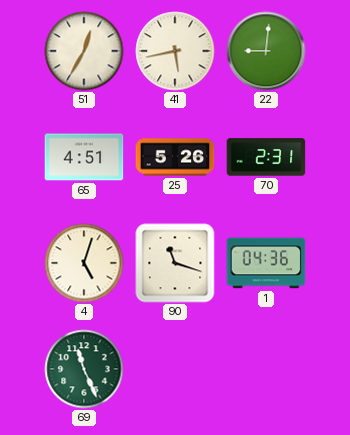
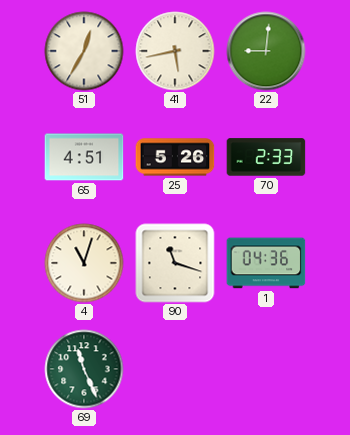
70: 2:31 -> 2:33 (266, 157)
4: 5:03 -> 11:03 (84, 263)
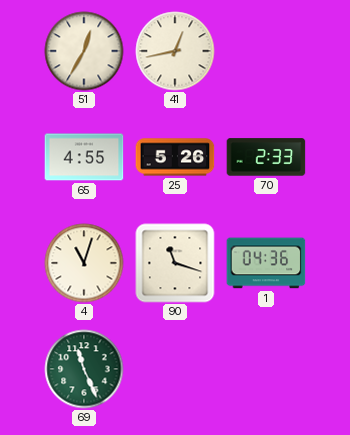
41: 5:43 -> 12:43 (175, 51)
22: 9:01 -> none (266, 51)
65: 4:51 -> 4:55 (84, 157)
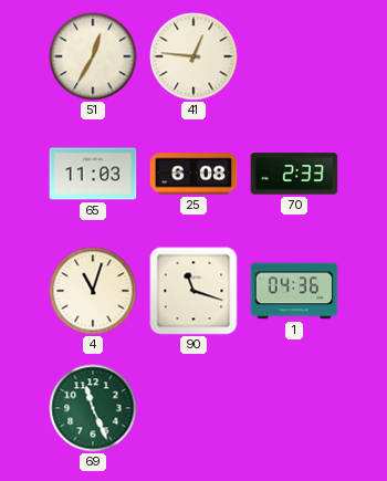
41: 12:43 -> 12:46 (193, 56)
65: 4:55 -> 11:03 (93, 174)
25: 5:26 -> 6:08 (193, 174)
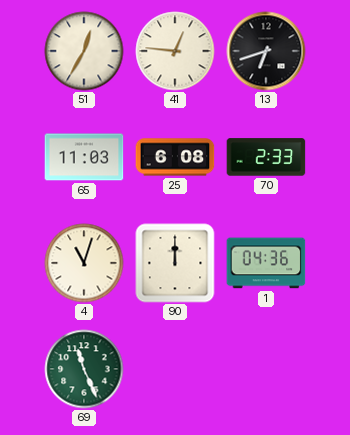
13: none -> 6:42 (266, 51)
90: 11:18 -> 12:00 (175, 263)
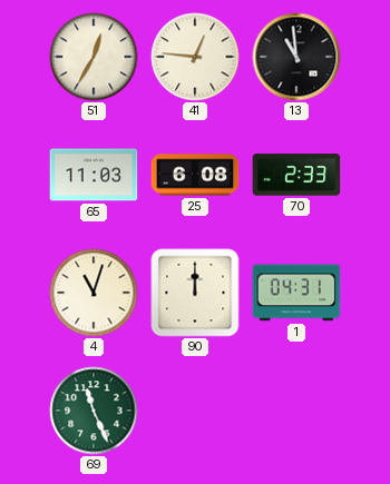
13: 6:42 -> 10:59 (296, 57)
1: 04:36 -> 04:31 (296, 293)
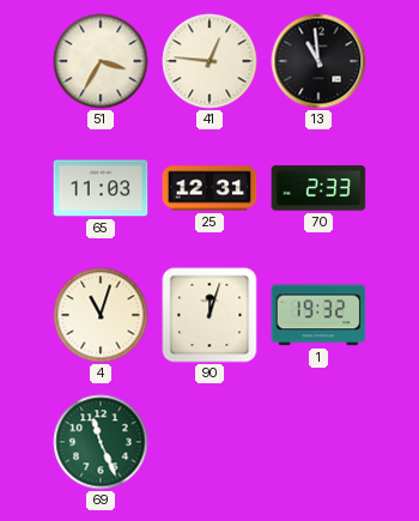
51: 12:35 -> 3:35 (101, 61)
25: 6:08 -> 12:31 (209, 188)
90: 12:00 -> 12:03 (209, 315)
1: 04:31 -> 19:32 (318, 315)
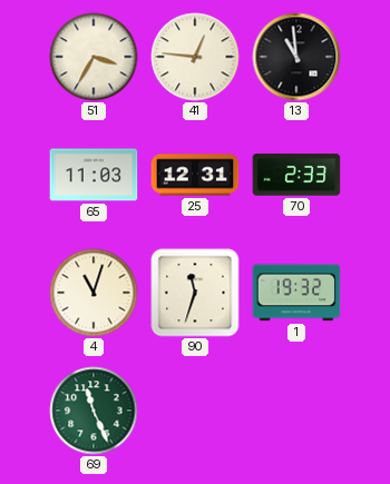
90: 12:03 -> 11:33 (195, 293)
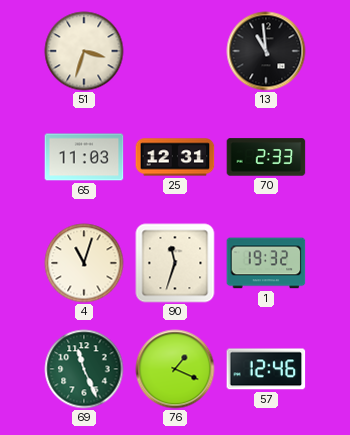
51: 3:35 -> 3:33 (84, 51)
41: 12:46 -> none (195, 57)
76: none -> 1:19 (175, 369)
57: none -> 12:46 (266, 369)
